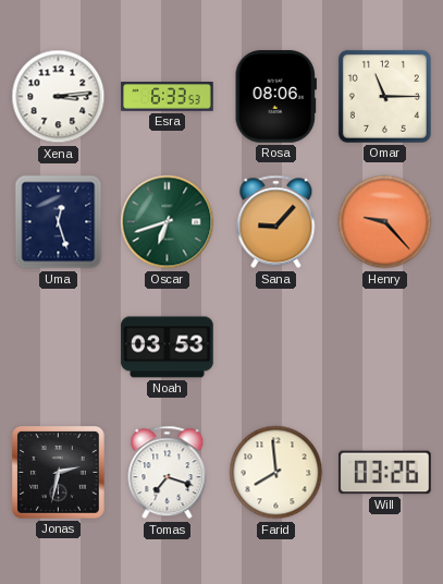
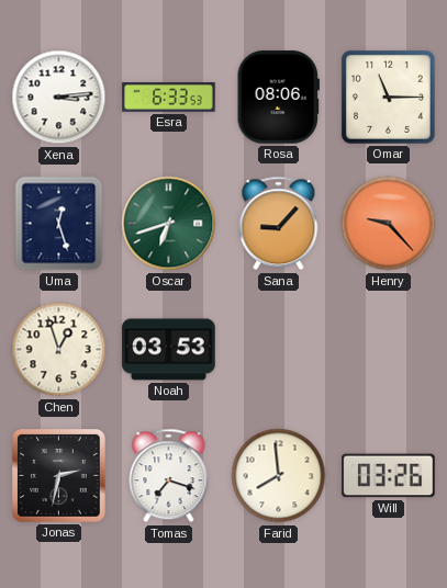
Chen: none -> 12:57 (59, 350)
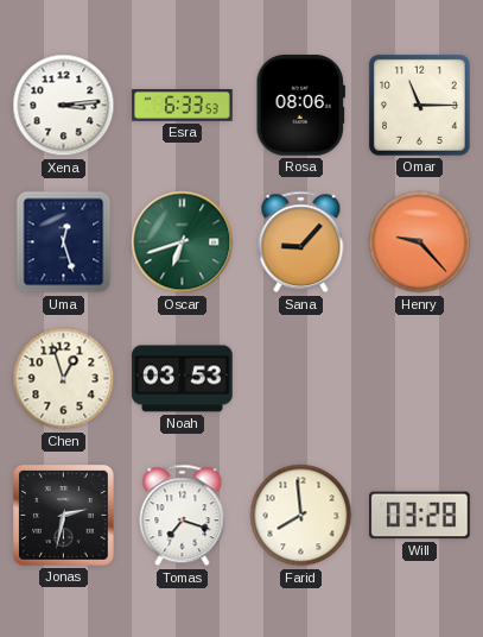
Will: 03:26 -> 03:28 (420, 516)
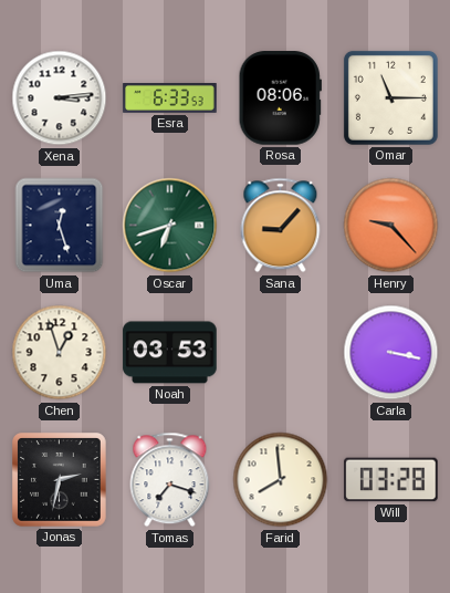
Carla: none -> 3:17 (391, 353)
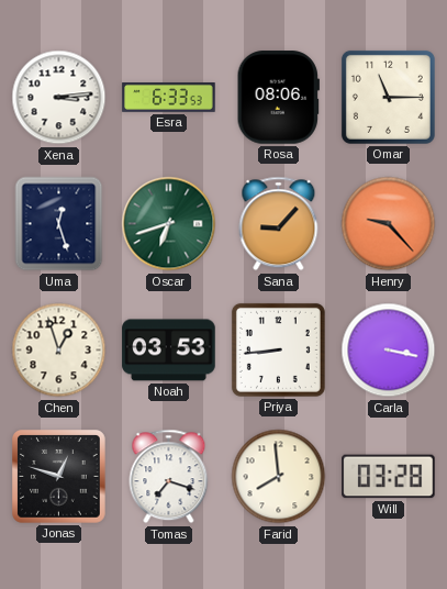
Priya: none -> 8:44 (278, 349)
Jonas: 2:32 -> 12:48 (59, 477)
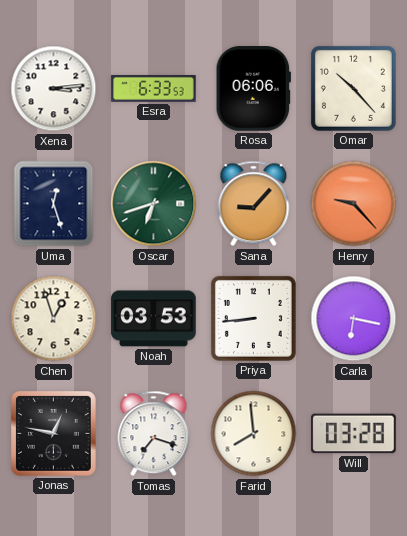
Rosa: 08:06 -> 06:06 (253, 89)
Omar: 11:15 -> 10:23 (353, 88)
Carla: 3:17 -> 6:17 (354, 319)
Jonas: 12:48 -> 12:47 (54, 434)
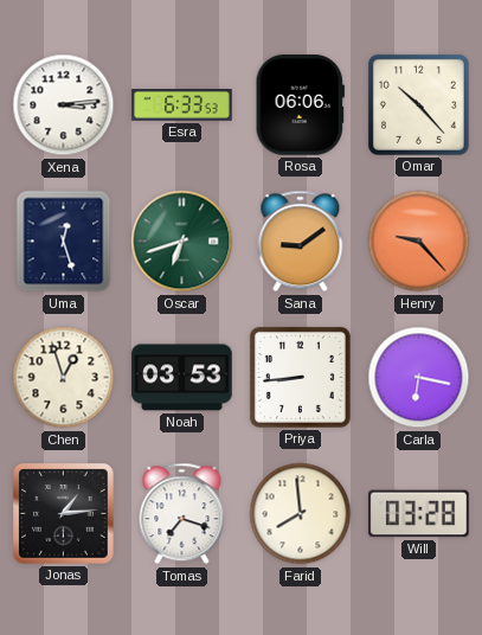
Sana: 9:07 -> 9:09 (301, 242)
Jonas: 12:47 -> 1:14 (64, 514)
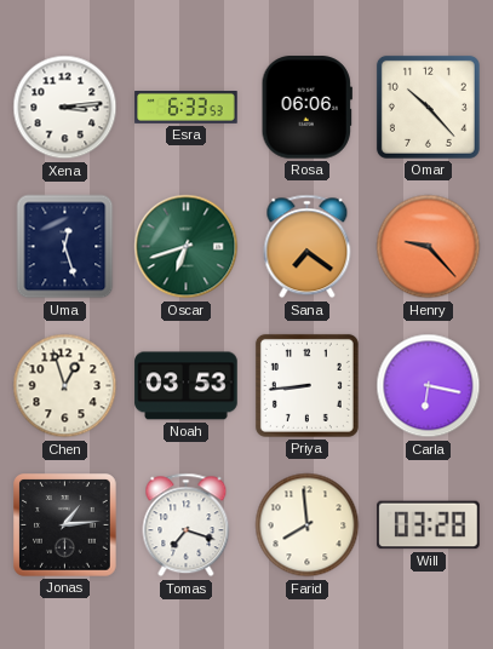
Sana: 9:09 -> 7:21 (308, 247)
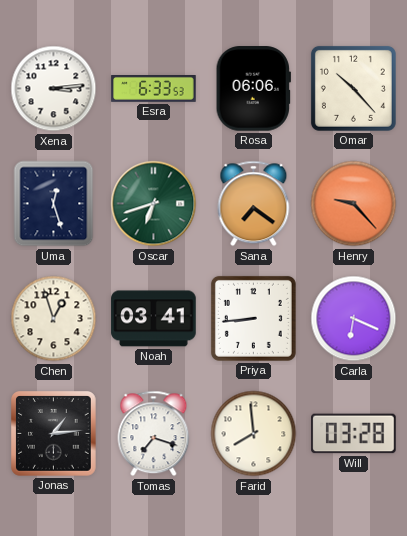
Noah: 03:53 -> 03:41 (154, 319)
Carla: 6:17 -> 6:19 (354, 319)
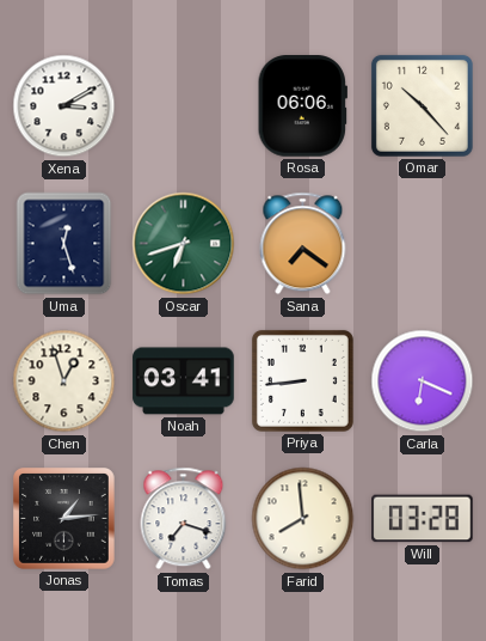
Xena: 3:14 -> 3:10 (64, 106)
Esra: 6:33 -> none (154, 89)
Henry: 9:23 -> none (354, 204)
